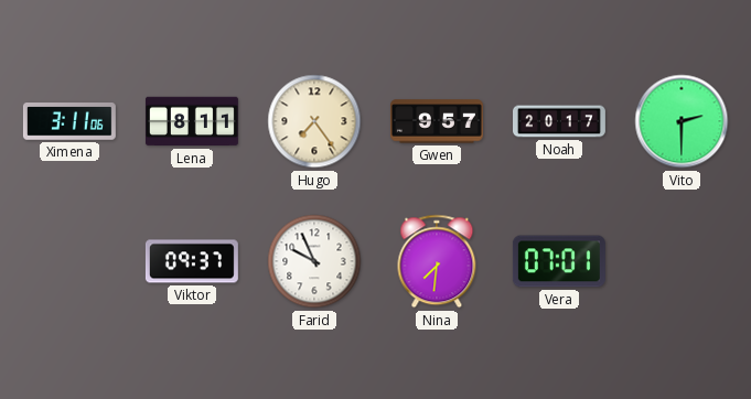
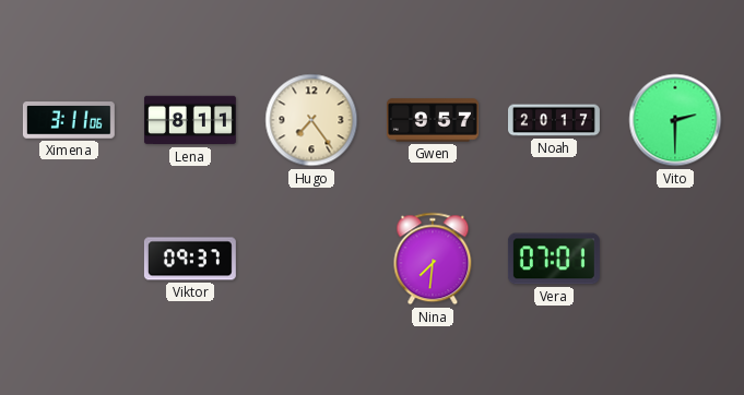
Farid: 9:56 -> none (314, 261)
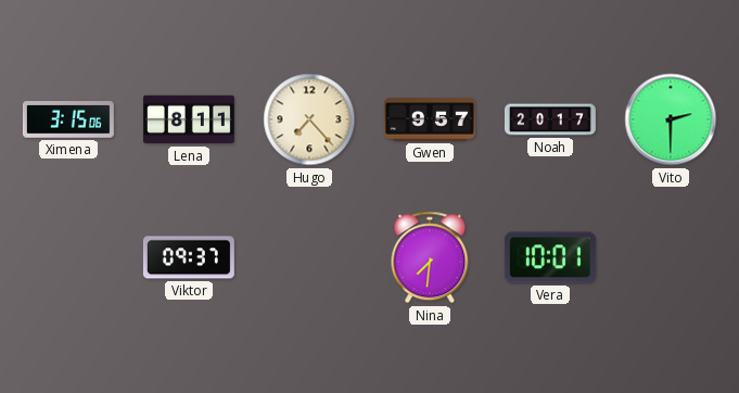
Ximena: 3:11 -> 3:15 (68, 119)
Hugo: 7:24 -> 7:23 (309, 119)
Vera: 07:01 -> 10:01 (550, 257)
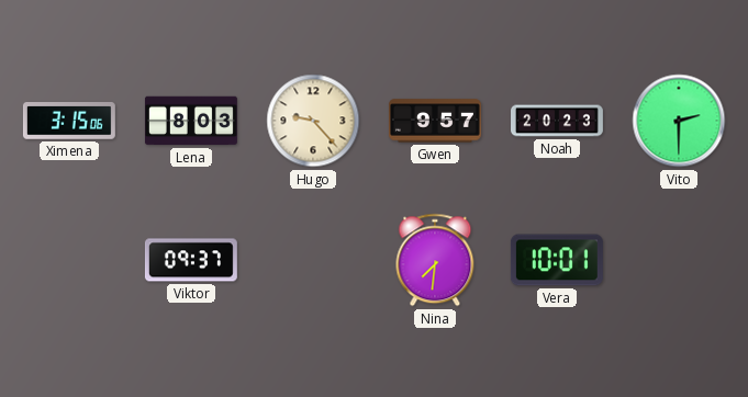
Lena: 8:11 -> 8:03 (191, 121)
Hugo: 7:23 -> 9:23 (313, 121)
Noah: 20:17 -> 20:23 (558, 121)
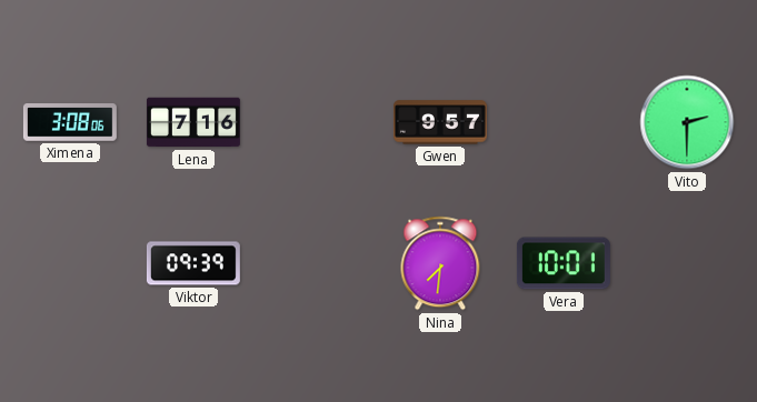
Ximena: 3:15 -> 3:08 (70, 122)
Lena: 8:03 -> 7:16 (193, 122)
Hugo: 9:23 -> none (313, 121)
Noah: 20:23 -> none (558, 121)
Viktor: 09:37 -> 09:39 (193, 263)
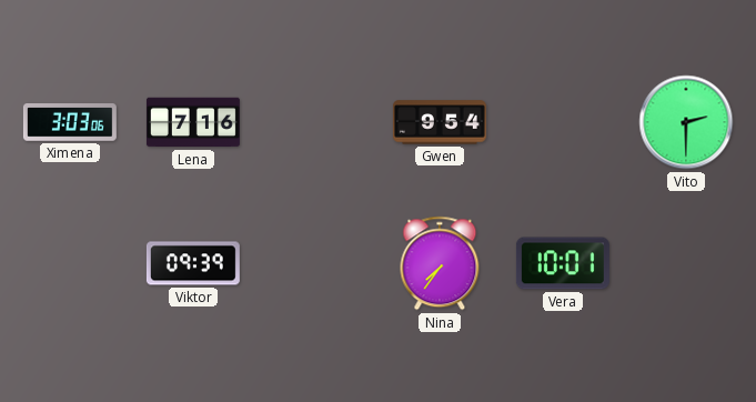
Ximena: 3:08 -> 3:03 (70, 122)
Gwen: 9:57 -> 9:54 (440, 122)
Nina: 7:31 -> 7:36 (440, 263)
